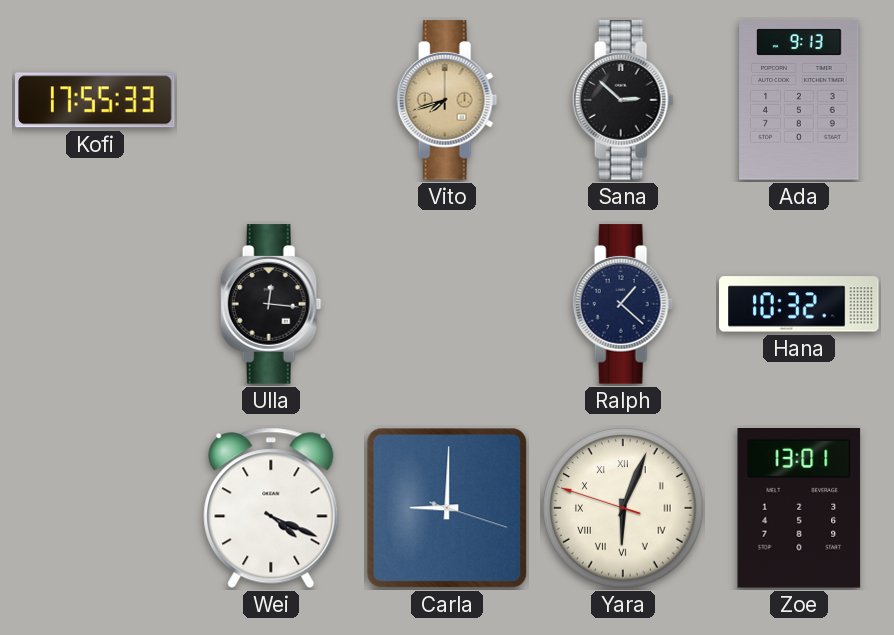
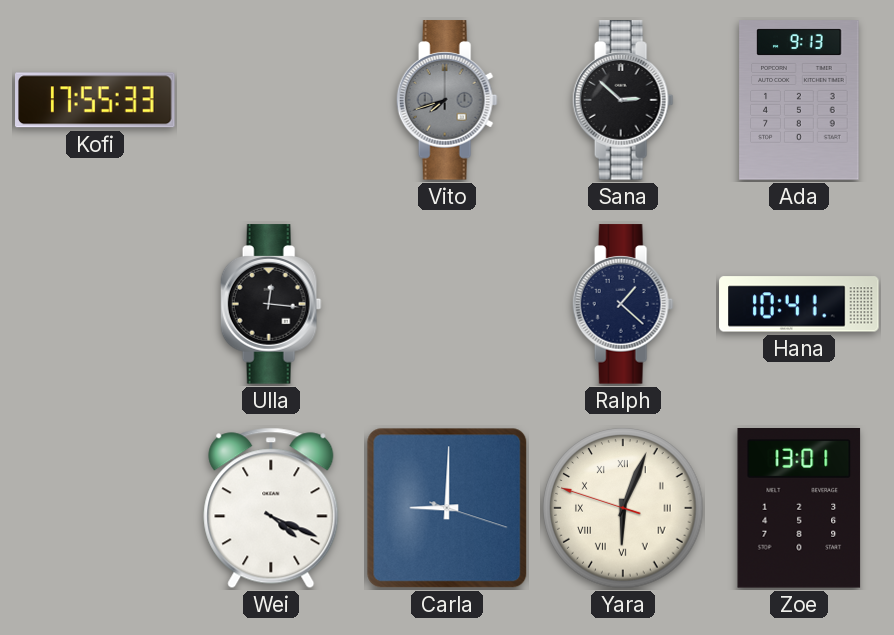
Vito dial: champagne -> grey (447, 100)
Hana: 10:32 -> 10:41 (799, 304)
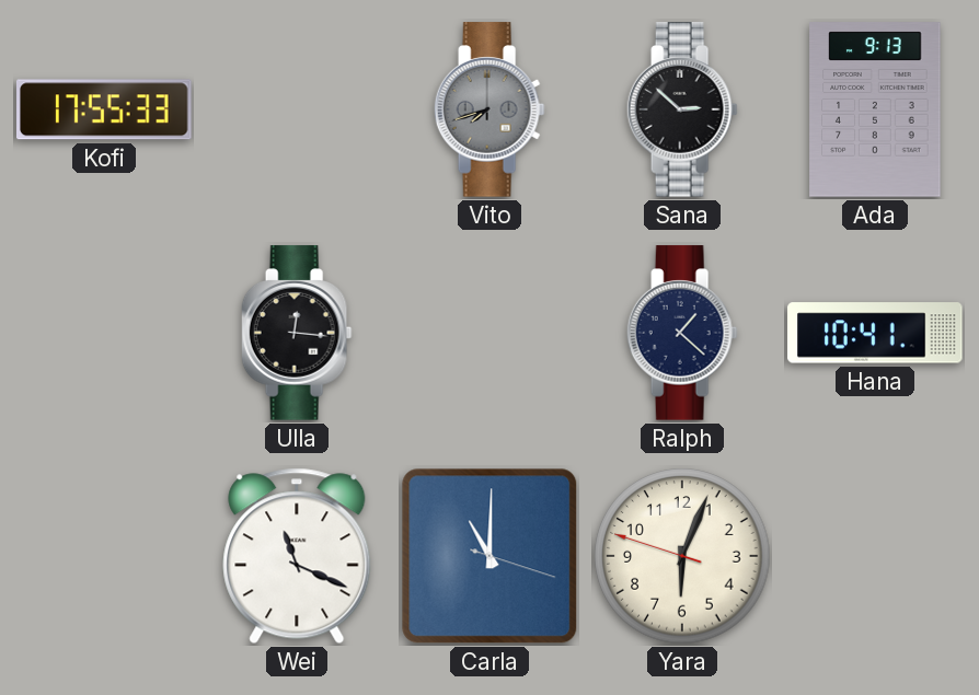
Wei: 4:19 -> 11:19 (297, 556)
Carla: 9:00 -> 11:00 (490, 556)
Yara numerals: Roman -> Arabic (682, 556)
Zoe: 13:01 -> none (799, 509)
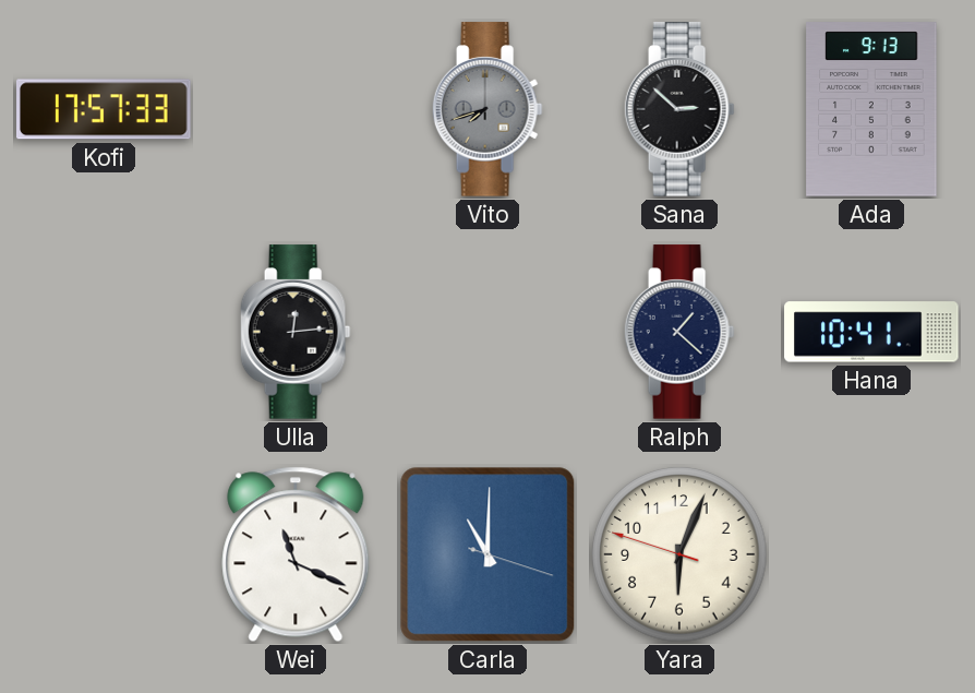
Kofi: 17:55 -> 17:57 (105, 109)
Ulla: 12:16 -> 12:14 (296, 332)
